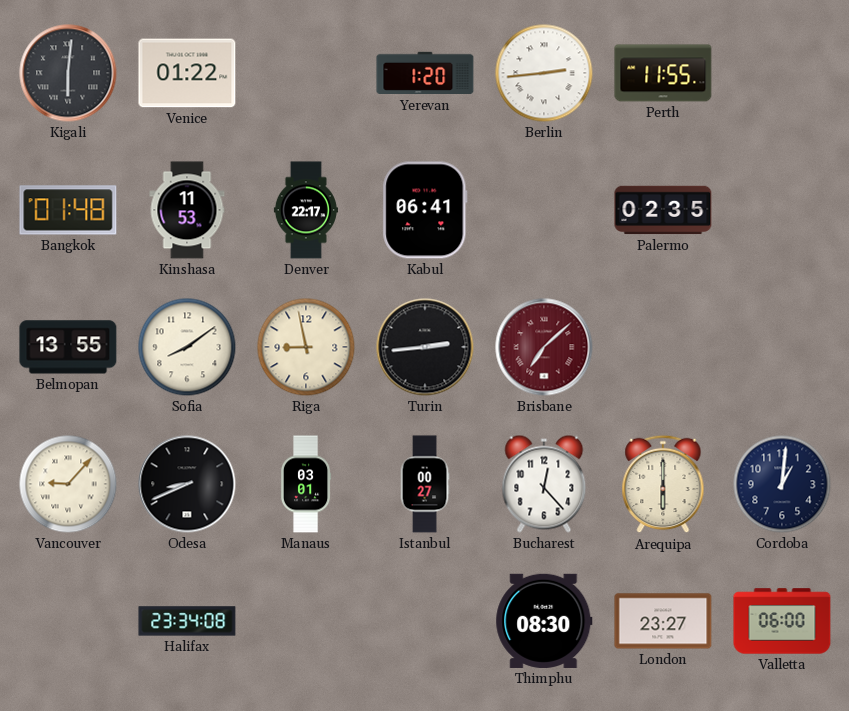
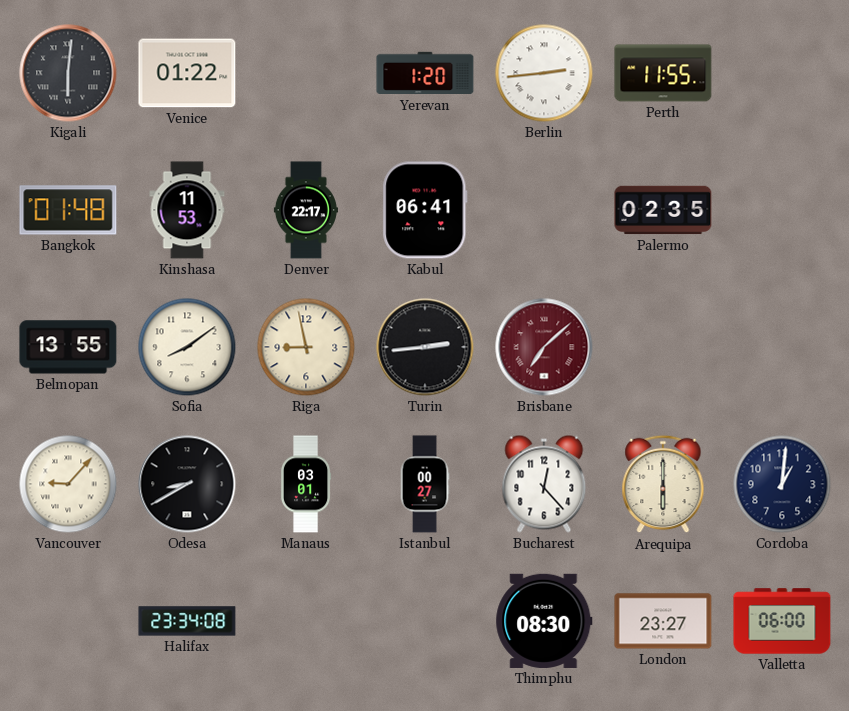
Odesa: 8:41 -> 8:40 (187, 484)
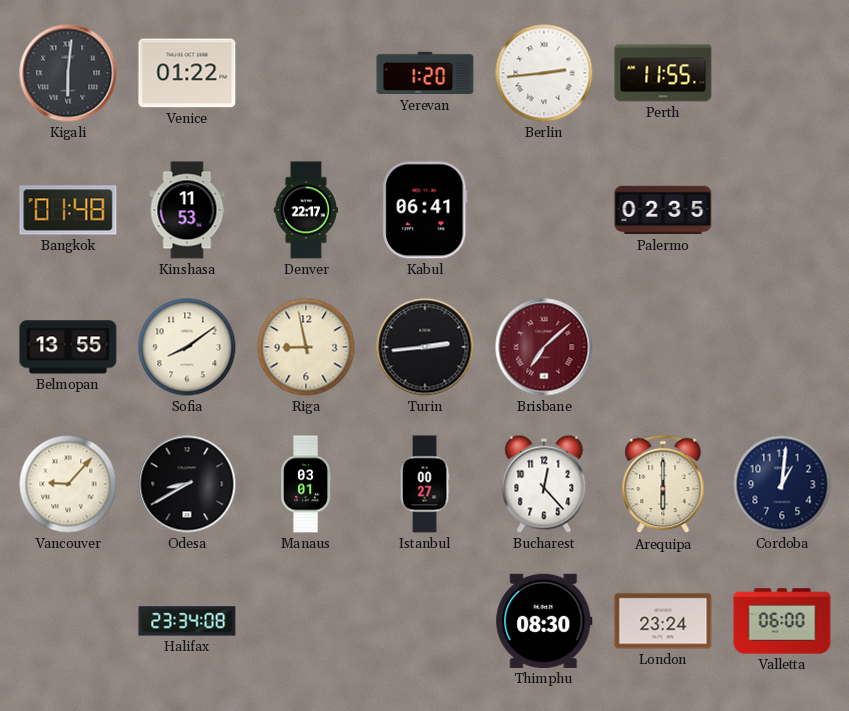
London: 23:27 -> 23:24 (663, 621)
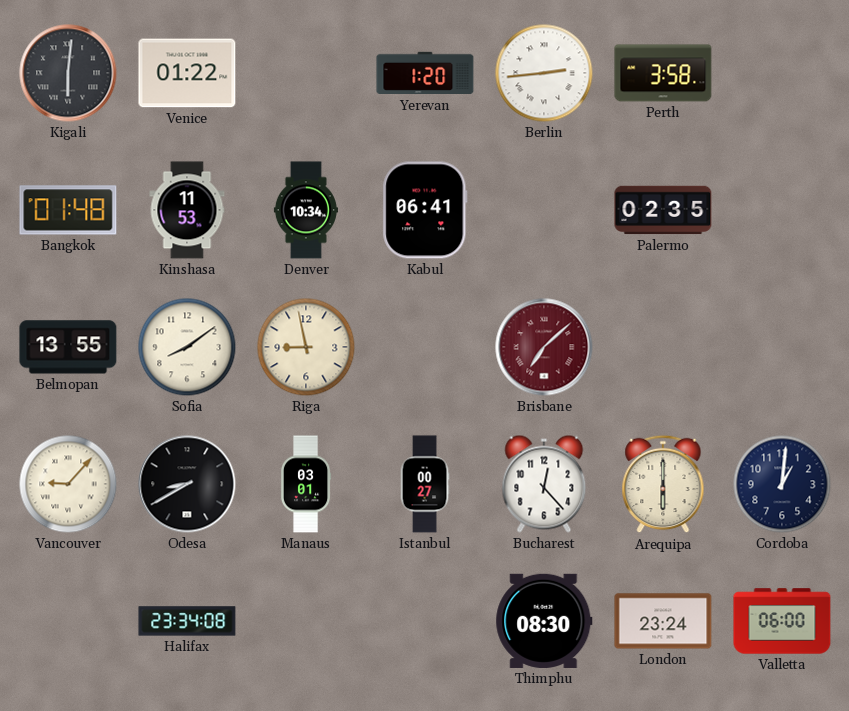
Perth: 11:55 -> 3:58 (663, 73)
Denver: 22:17 -> 10:34 (306, 210)
Turin: 2:44 -> none (425, 347)
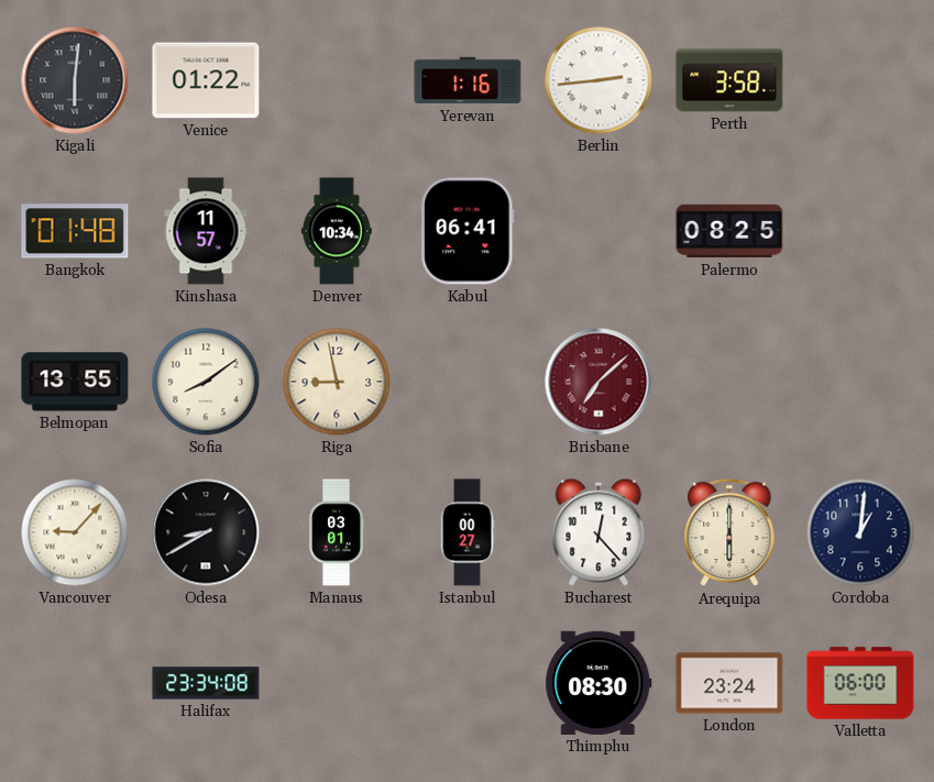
Yerevan: 1:20 -> 1:16 (468, 80)
Kinshasa: 11:53 -> 11:57 (206, 231)
Palermo: 02:35 -> 08:25 (729, 231)
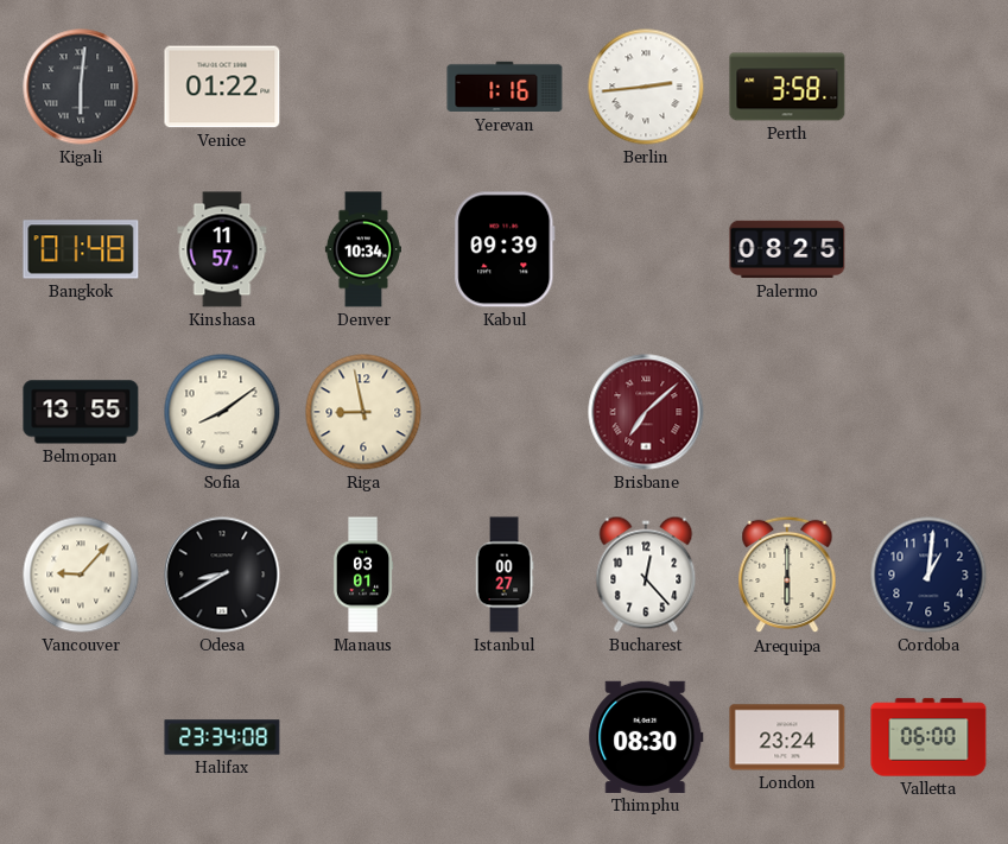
Kabul: 06:41 -> 09:39 (505, 249)
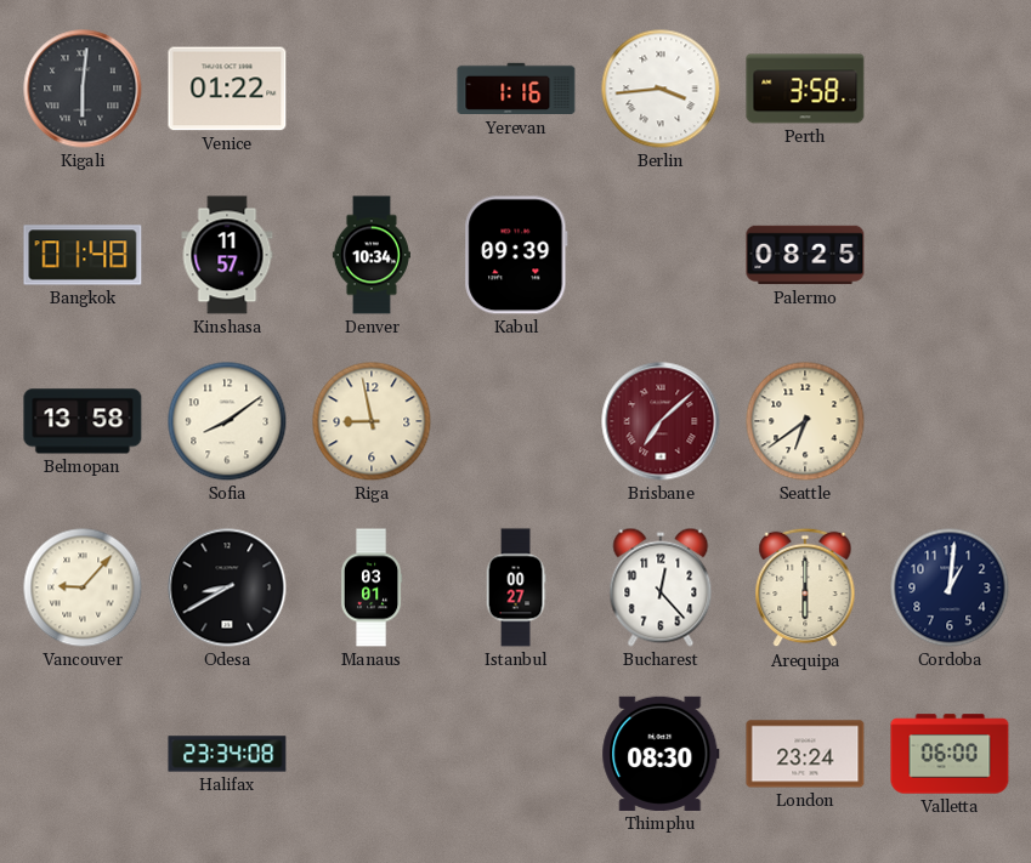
Berlin: 2:44 -> 3:44 (661, 89)
Belmopan: 13:55 -> 13:58 (83, 421)
Seattle: none -> 6:39 (805, 421)
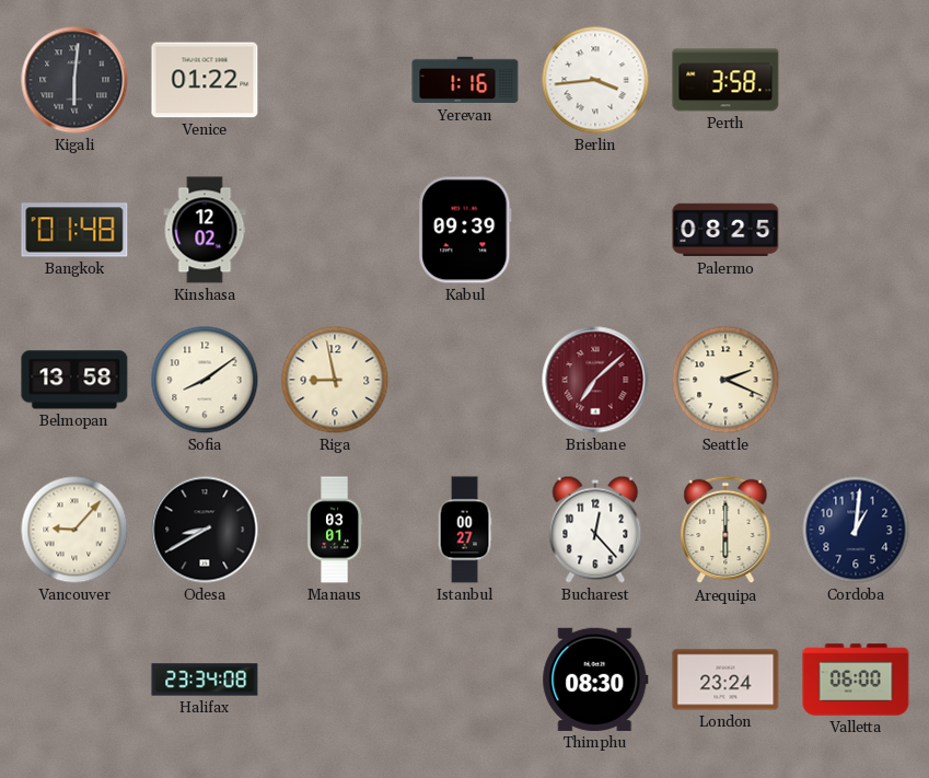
Kinshasa: 11:57 -> 12:02 (205, 230)
Denver: 10:34 -> none (372, 255)
Seattle: 6:39 -> 2:19 (725, 380)
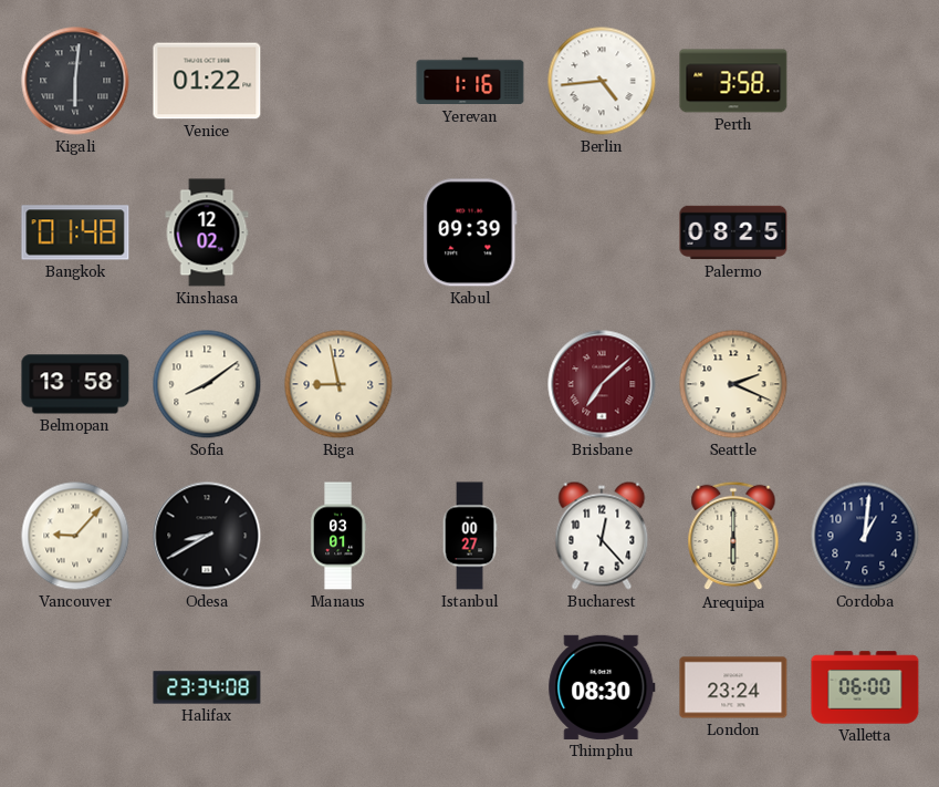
Berlin: 3:44 -> 4:44 (602, 81)
